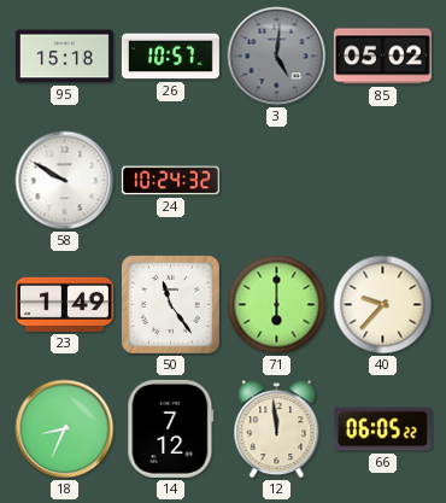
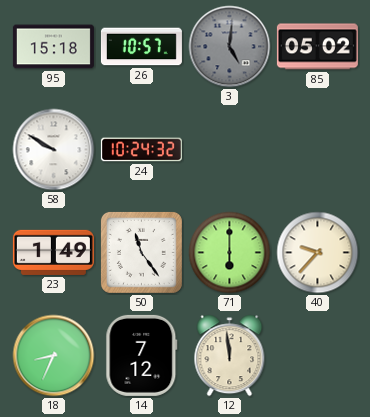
66: 06:05 -> none (382, 429)
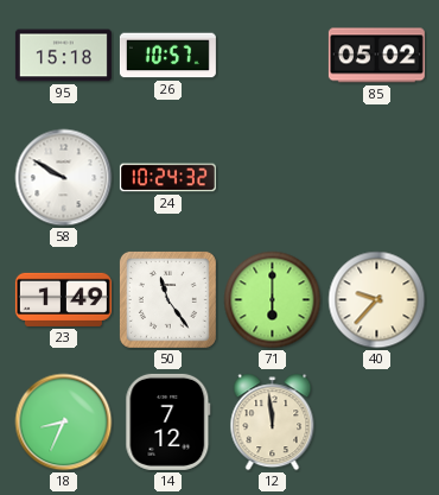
3: 5:01 -> none (230, 47)
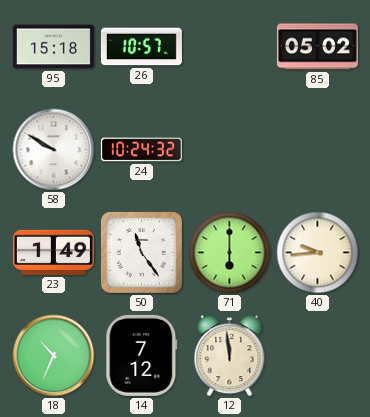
40: 9:37 -> 9:44 (318, 253)
18: 8:34 -> 10:34 (54, 356)
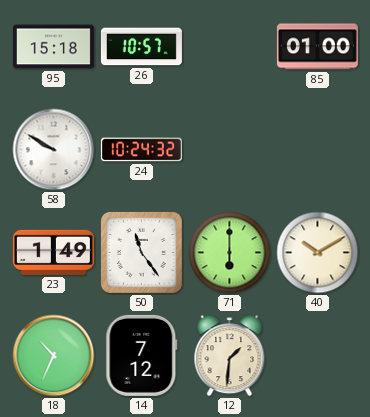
85: 05:02 -> 01:00 (317, 47)
40: 9:44 -> 10:10 (318, 253)
12: 11:59 -> 1:31 (230, 356)
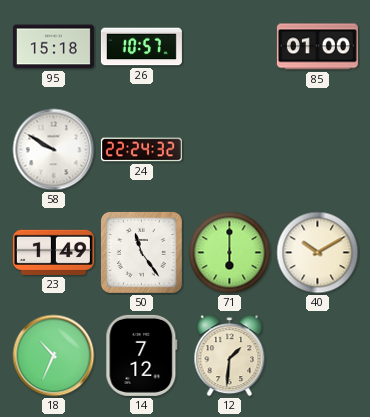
24: 10:24 -> 22:24 (141, 150)
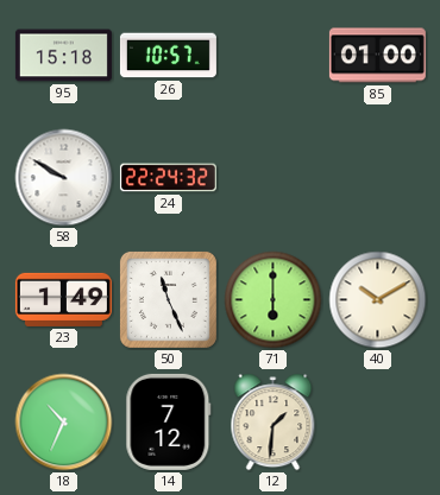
50: 11:24 -> 11:26 (168, 299)
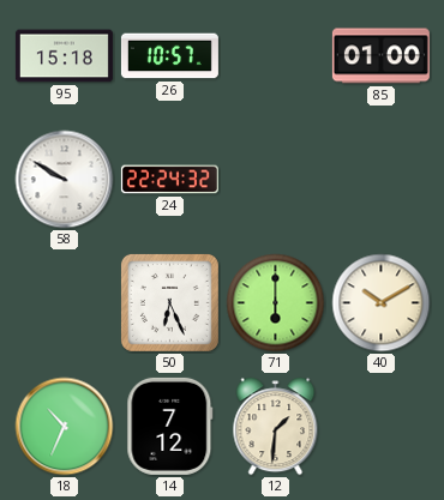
23: 1:49 -> none (63, 299)
50: 11:26 -> 6:26 (169, 302)
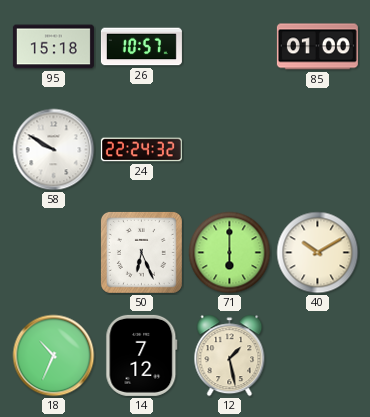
12: 1:31 -> 1:28 (230, 356)
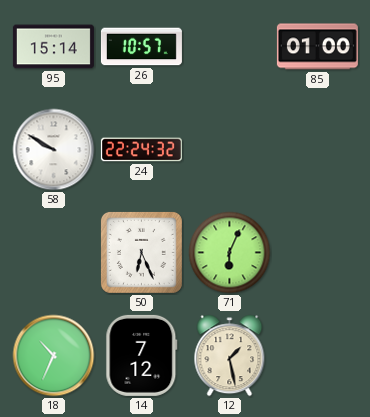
95: 15:18 -> 15:14 (53, 47)
71: 6:00 -> 6:04 (230, 253)
40: 10:10 -> none (318, 253)
